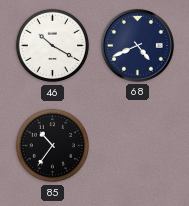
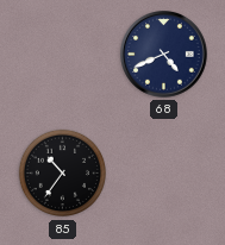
46: 10:20 -> none (53, 46)
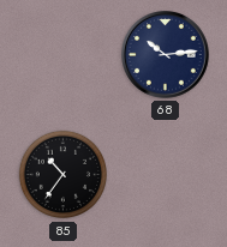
68: 4:41 -> 10:14 (166, 55)
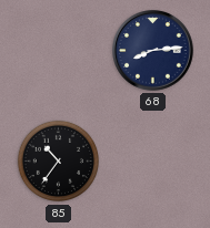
68: 10:14 -> 8:14 (153, 51)
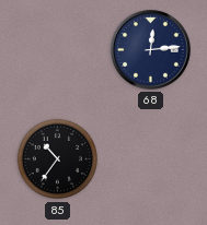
68: 8:14 -> 12:14 (151, 50)
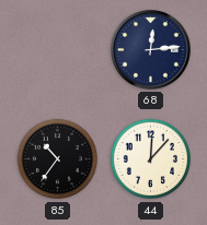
44: none -> 12:07 (151, 159)
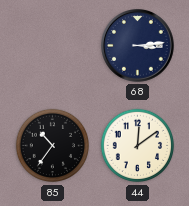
68: 12:14 -> 3:14 (138, 46)
44: 12:07 -> 12:09 (138, 146)
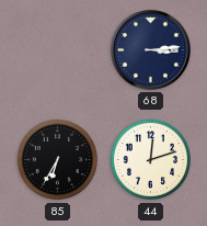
85: 10:36 -> 6:35 (58, 160)
44: 12:09 -> 12:12 (151, 160)
